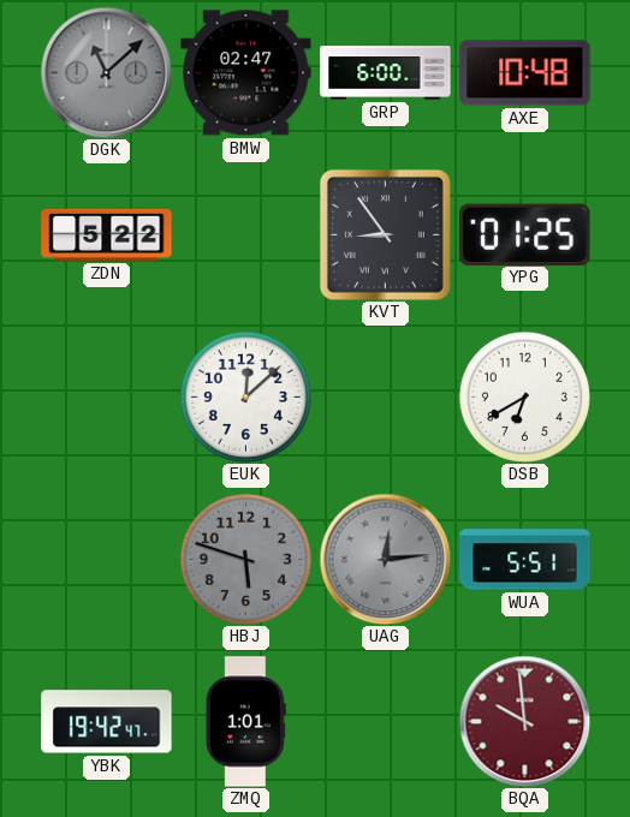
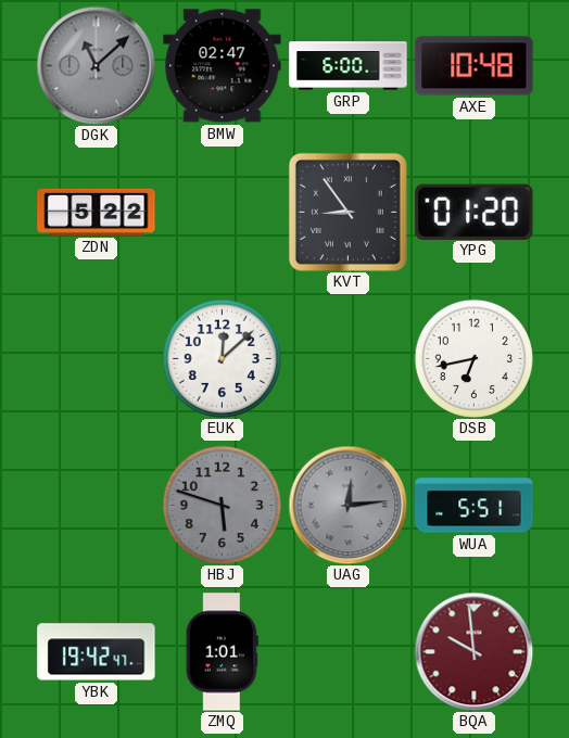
YPG: 01:25 -> 01:20 (475, 212)
DSB: 6:40 -> 6:43 (473, 358)
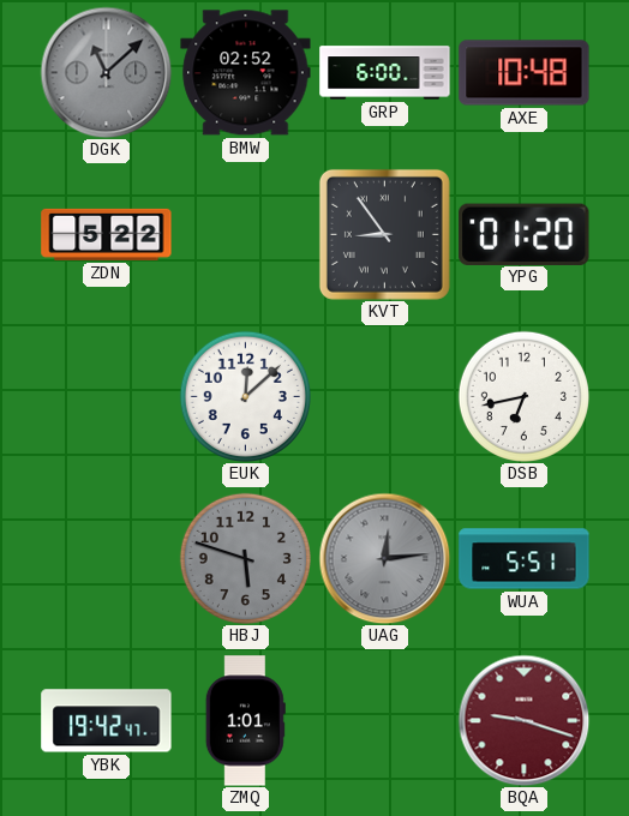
BMW: 02:47 -> 02:52 (246, 73)
BQA: 9:59 -> 9:18 (523, 720)
